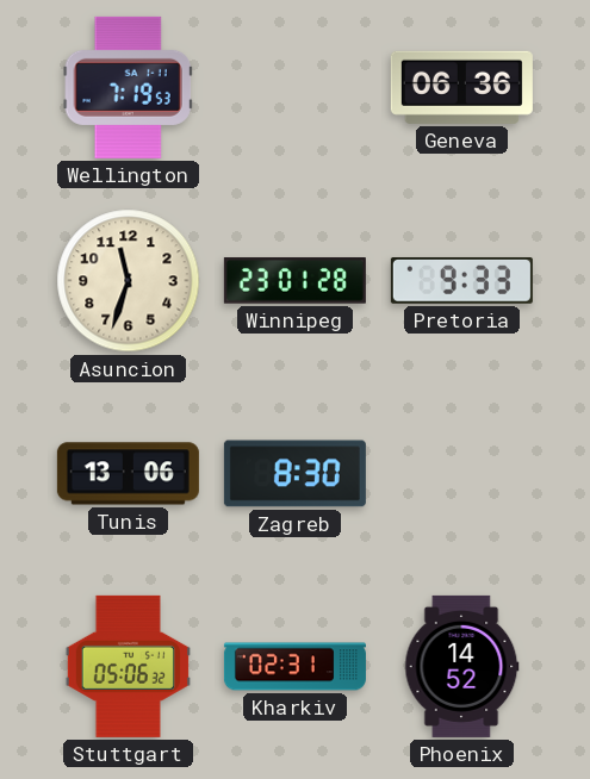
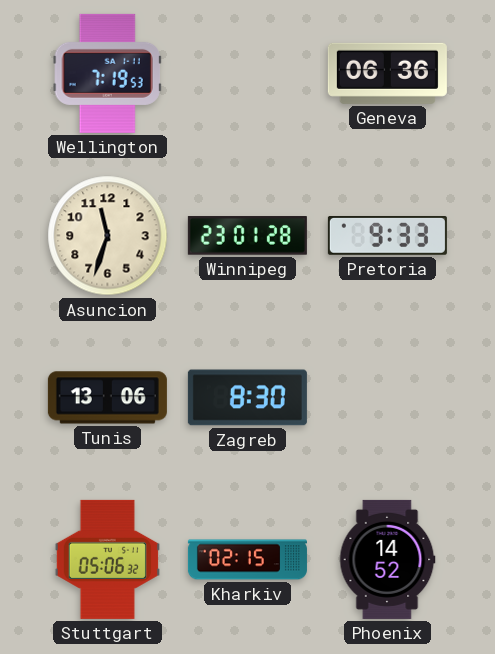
Kharkiv: 02:31 -> 02:15 (247, 560)
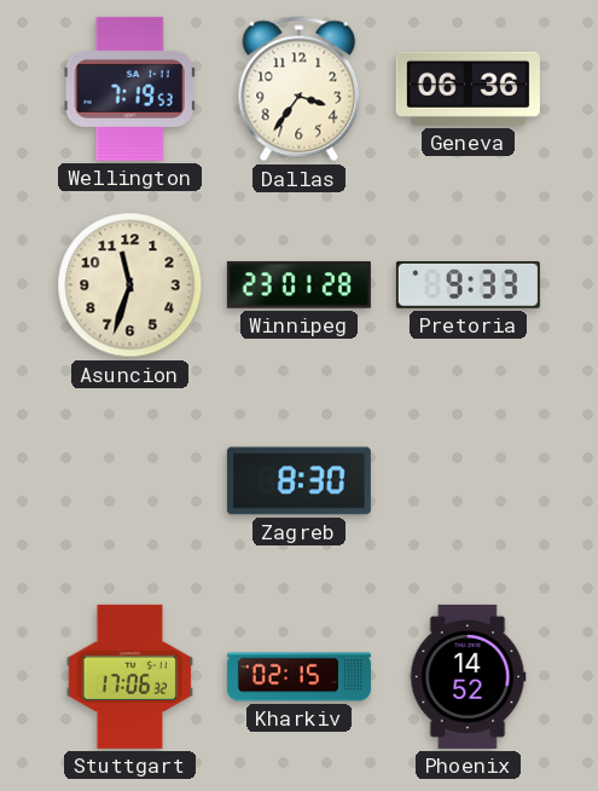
Dallas: none -> 3:36 (300, 90)
Tunis: 13:06 -> none (107, 398)
Stuttgart: 05:06 -> 17:06 (129, 676)
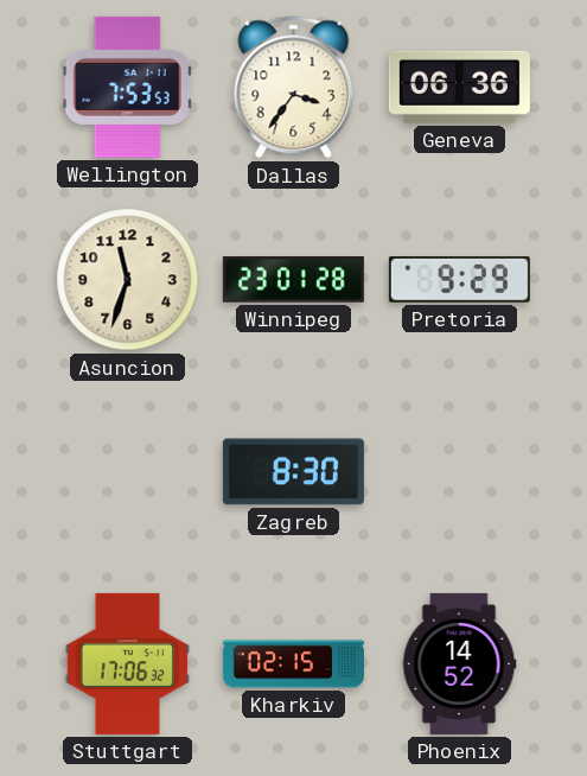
Wellington: 7:19 -> 7:53 (127, 87)
Pretoria: 9:33 -> 9:29 (459, 280)
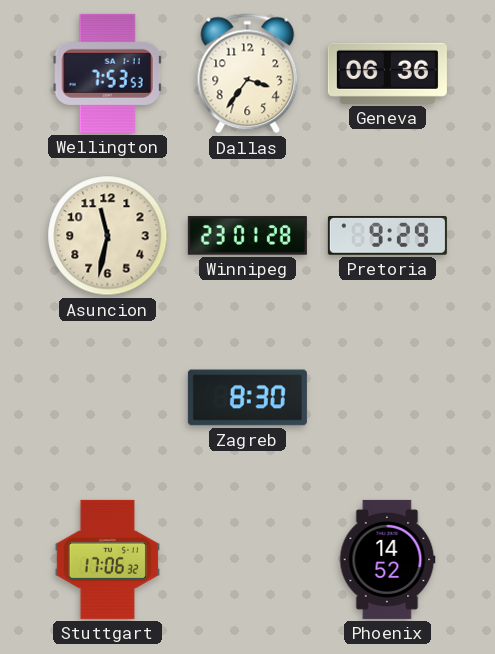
Asuncion: 11:33 -> 11:32 (108, 236)
Kharkiv: 02:15 -> none (293, 664)
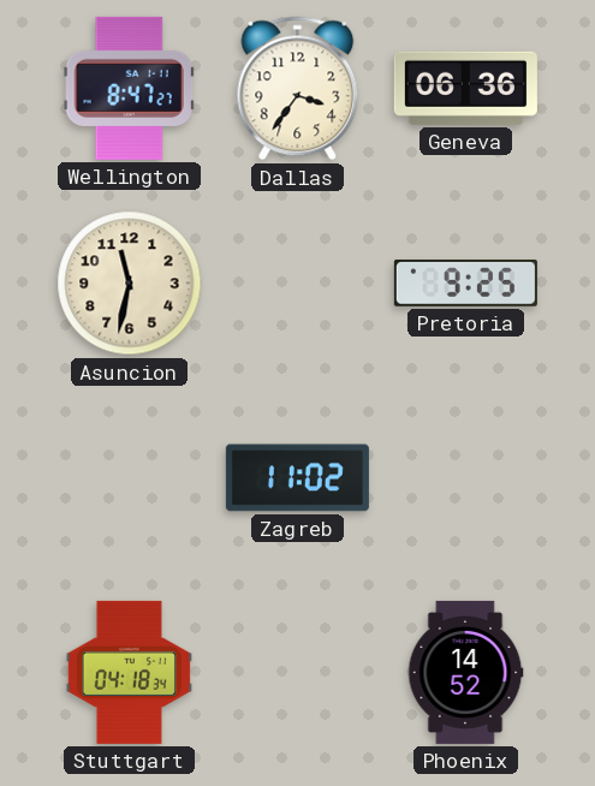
Wellington: 7:53 -> 8:47 (129, 88)
Winnipeg: 23:01 -> none (247, 236)
Pretoria: 9:29 -> 9:25 (465, 284)
Zagreb: 8:30 -> 11:02 (297, 478)
Stuttgart: 17:06 -> 04:18 (129, 672)
